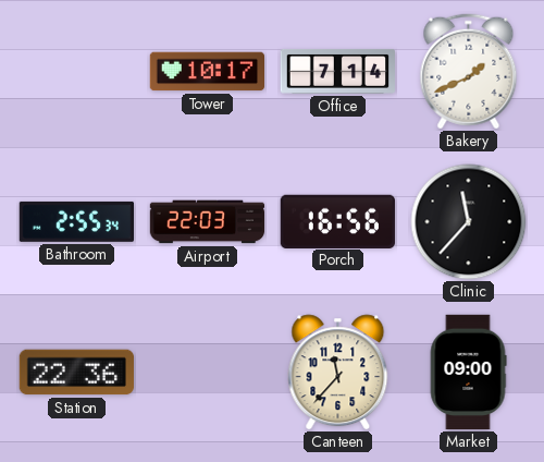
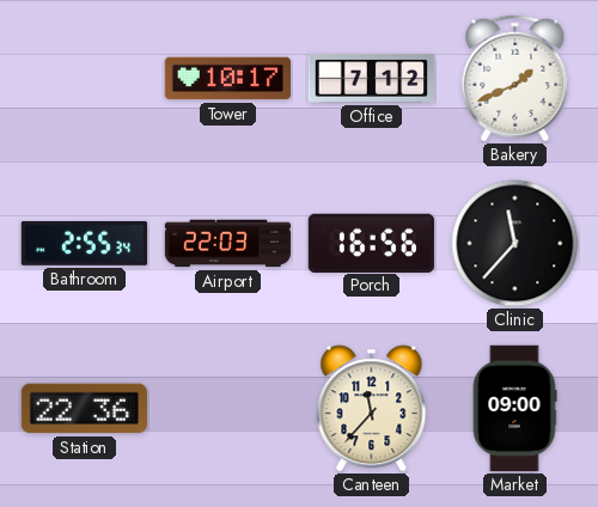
Office: 7:14 -> 7:12 (372, 78)
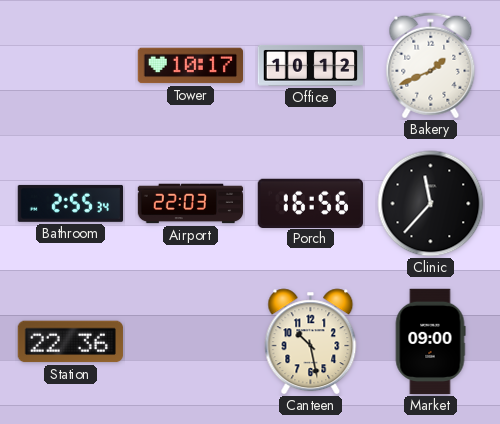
Office: 7:12 -> 10:12 (311, 65)
Canteen: 11:37 -> 10:28 (311, 342)
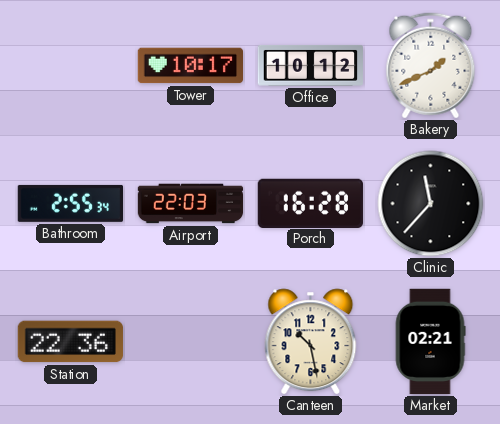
Porch: 16:56 -> 16:28 (310, 203)
Market: 09:00 -> 02:21 (430, 342)
